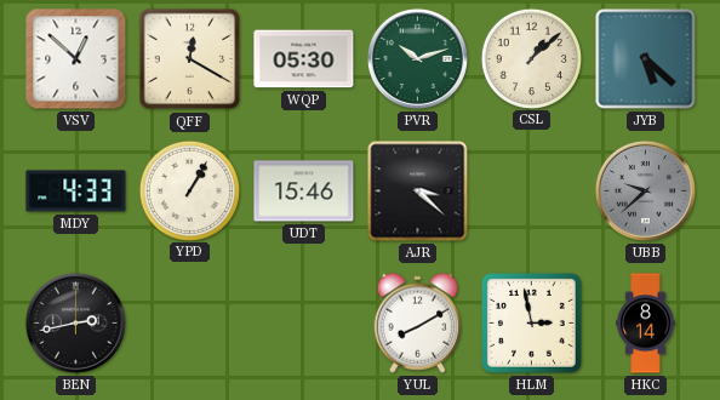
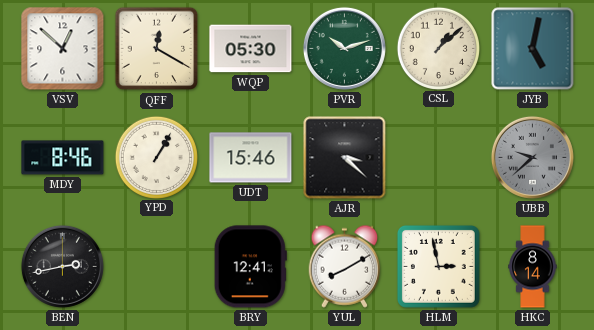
JYB: 5:22 -> 5:02 (533, 49)
MDY: 4:33 -> 8:46 (63, 158)
BRY: none -> 12:41 (250, 267)
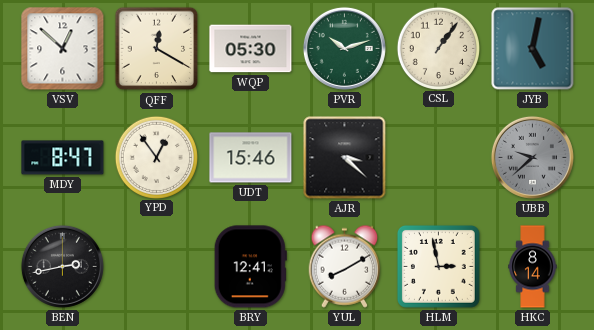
CSL: 1:08 -> 1:06 (438, 48)
MDY: 8:46 -> 8:47 (63, 158)
YPD: 1:05 -> 12:54 (156, 157)
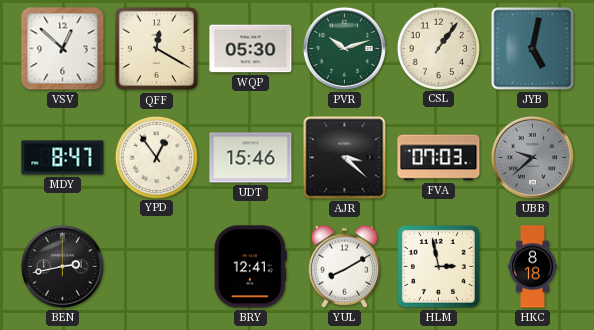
FVA: none -> 07:03 (439, 158)
HKC: 8:14 -> 8:18 (533, 267)
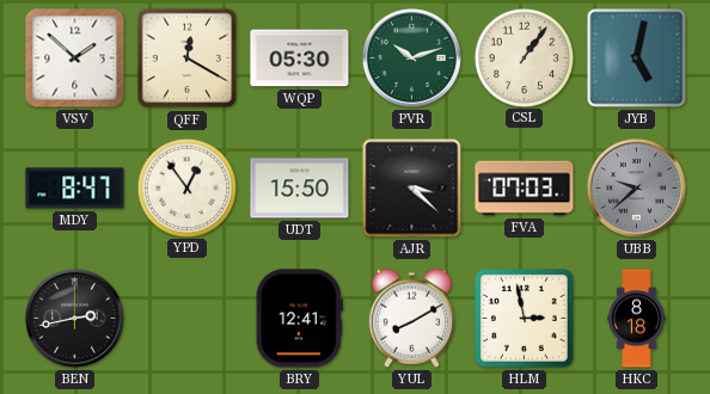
VSV: 12:52 -> 1:52 (75, 59)
UDT: 15:46 -> 15:50 (300, 189)
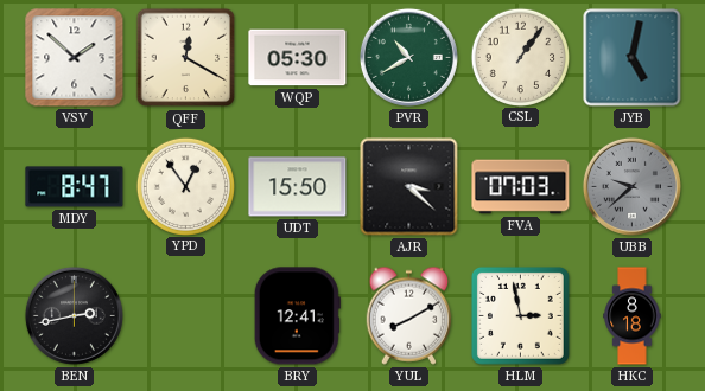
PVR: 10:12 -> 10:40 (408, 57)
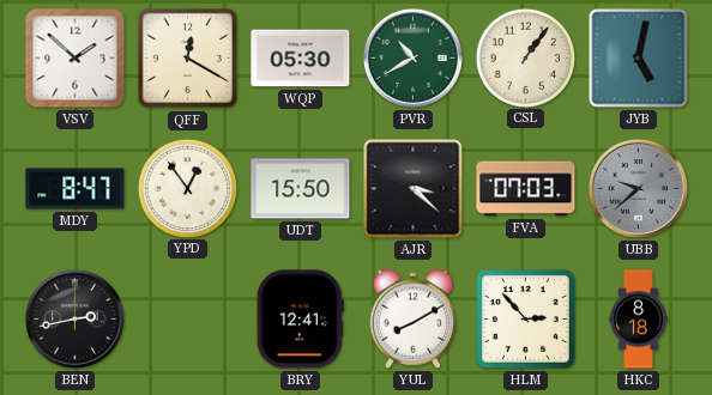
HLM: 2:58 -> 2:53 (525, 318)
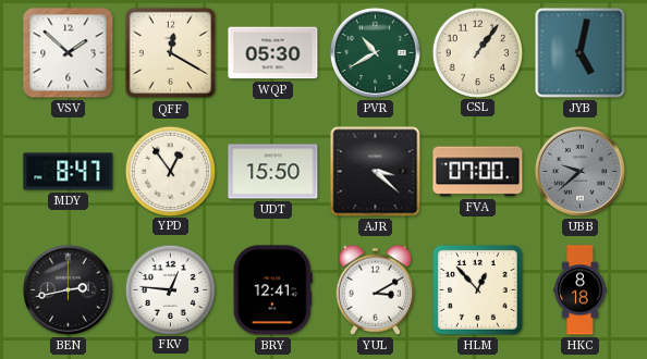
FVA: 07:03 -> 07:00 (478, 172)
FKV: none -> 12:46 (170, 289)
YUL: 8:10 -> 3:10 (376, 289)
HLM: 2:53 -> 12:53 (477, 289)
